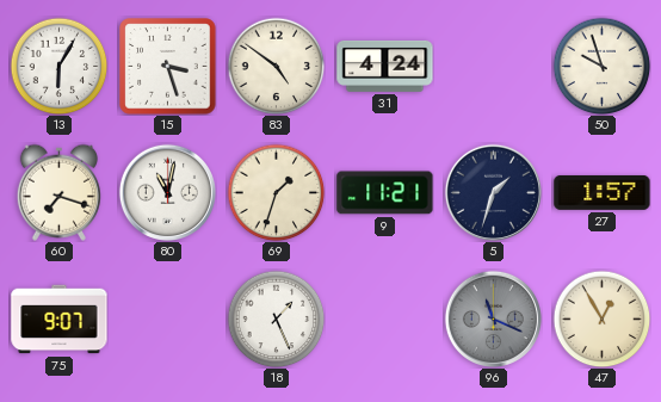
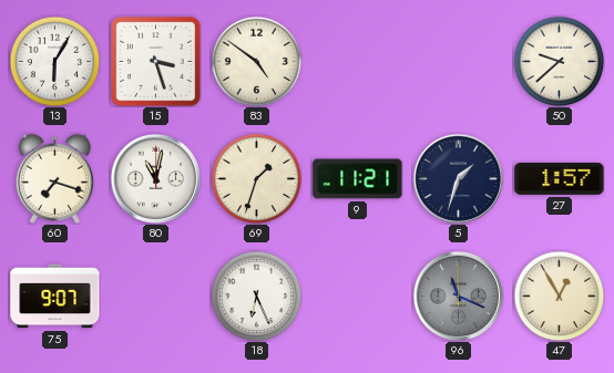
31: 4:24 -> none (385, 66)
50: 9:57 -> 9:38 (559, 61)
18: 1:26 -> 6:26 (256, 296)
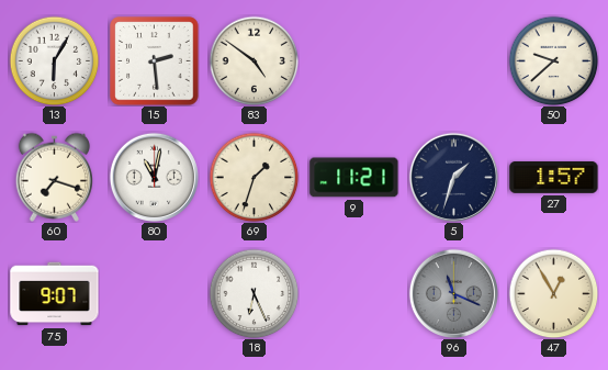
15: 3:27 -> 2:29 (155, 61)
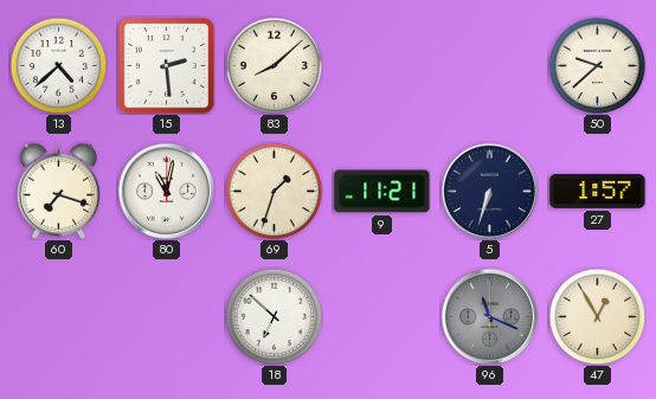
13: 6:05 -> 4:38 (58, 65)
83: 4:51 -> 8:08 (274, 65)
5: 1:33 -> 6:33 (489, 191)
75: 9:07 -> none (55, 294)
18: 6:26 -> 6:52 (274, 316)
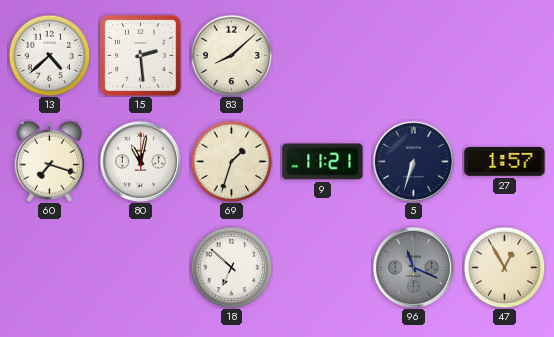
50: 9:38 -> none (597, 65)
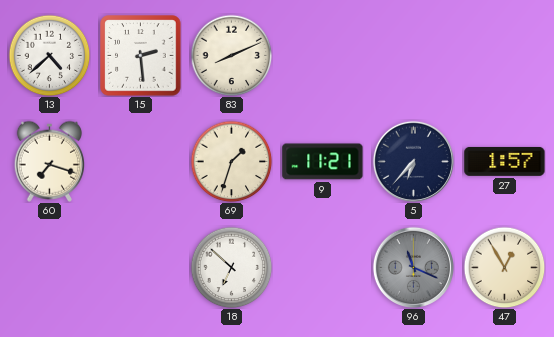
83: 8:08 -> 8:11 (231, 55)
80: 11:02 -> none (140, 161)
5: 6:33 -> 6:37 (413, 161)
